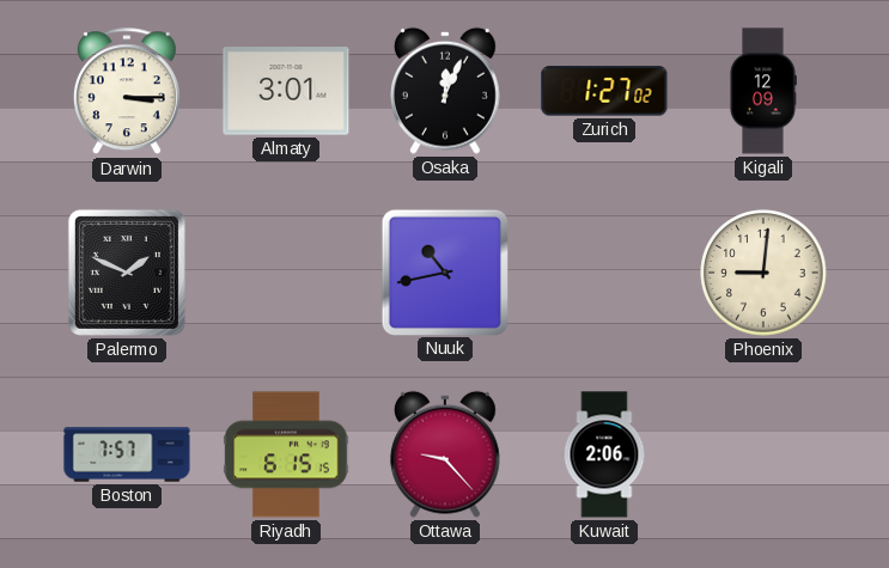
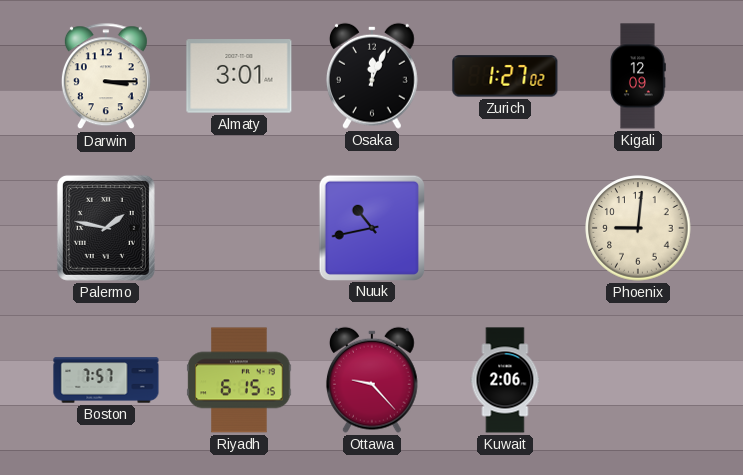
Palermo: 1:49 -> 1:47 (106, 228)
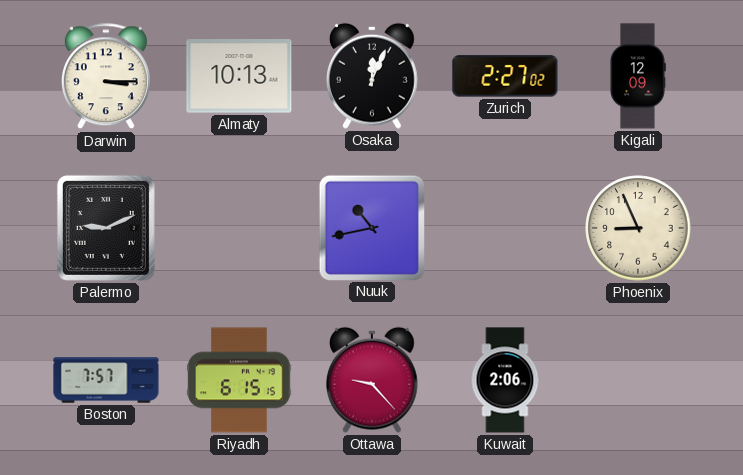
Almaty: 3:01 -> 10:13 (239, 76)
Zurich: 1:27 -> 2:27 (505, 76)
Palermo: 1:47 -> 9:11 (106, 228)
Phoenix: 9:01 -> 8:56 (638, 228)
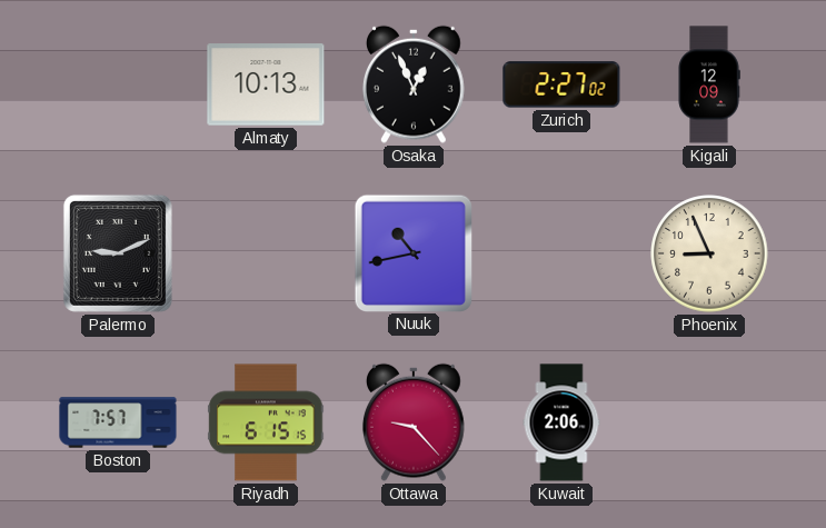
Darwin: 3:15 -> none (106, 77)
Osaka: 12:04 -> 12:56 (414, 84)
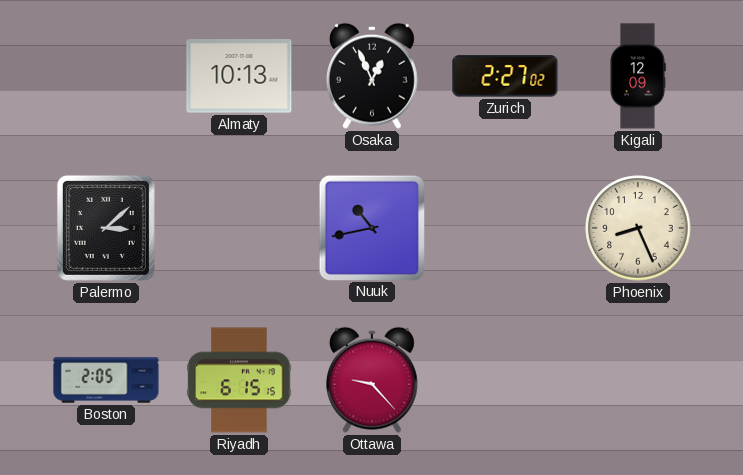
Palermo: 9:11 -> 3:08 (106, 228)
Phoenix: 8:56 -> 8:26 (638, 228)
Boston: 7:57 -> 2:05 (106, 380)
Kuwait: 2:06 -> none (561, 422)
